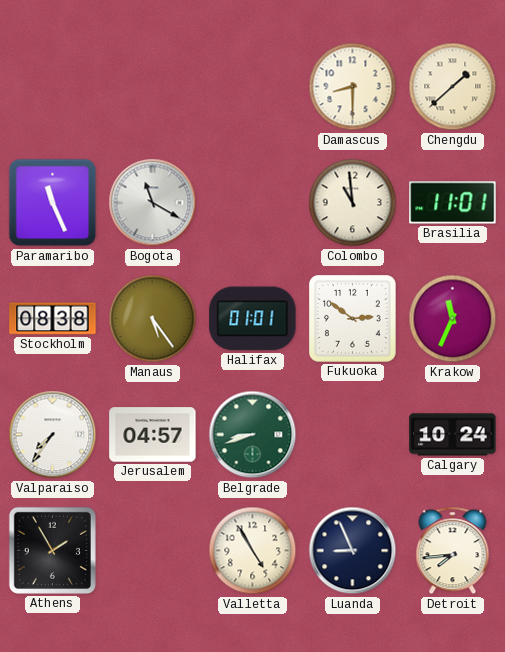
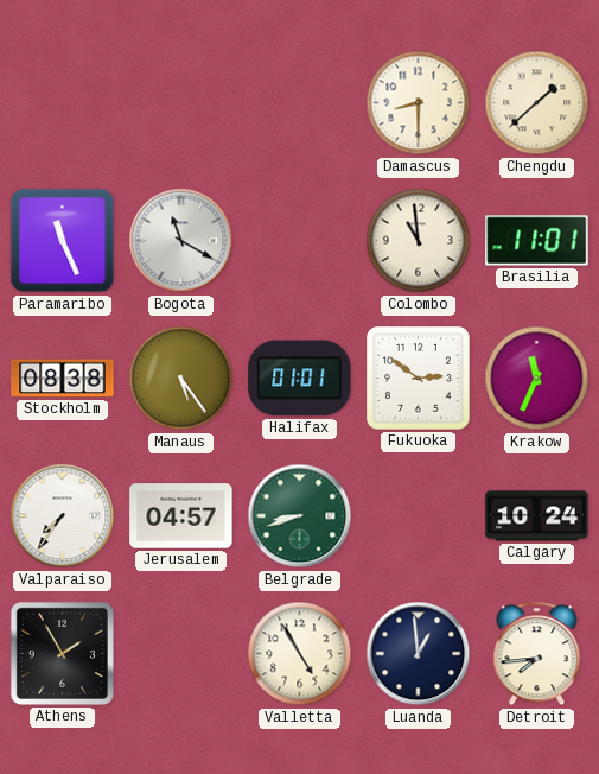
Luanda: 8:56 -> 12:59 (419, 654)
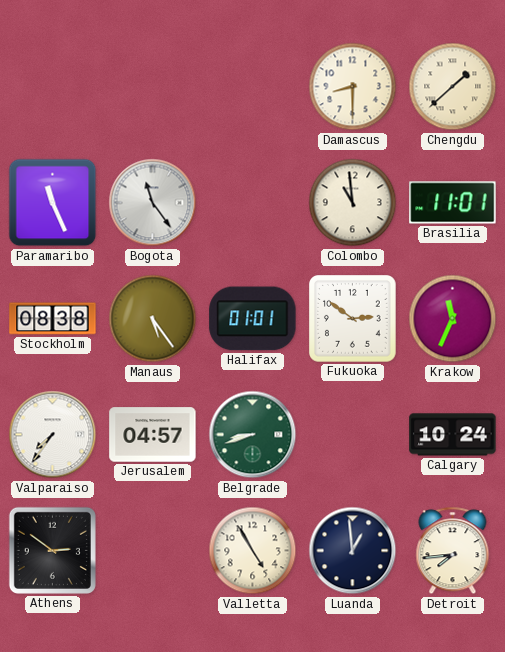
Bogota: 11:20 -> 11:24 (153, 203)
Athens: 1:55 -> 2:51 (52, 550)
